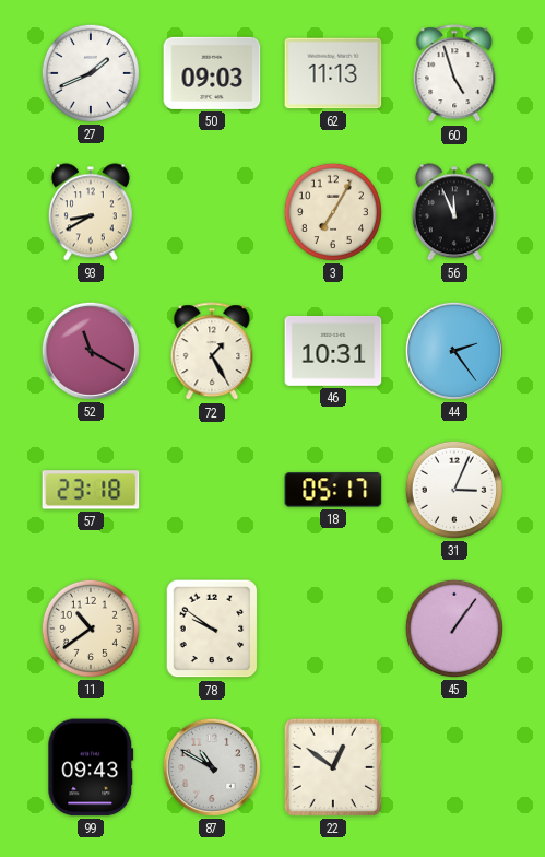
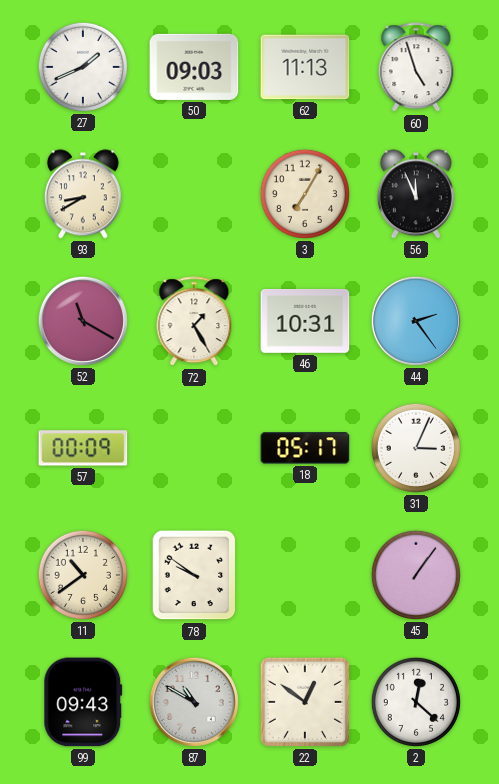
57: 23:18 -> 00:09 (83, 448)
2: none -> 12:22 (416, 702)
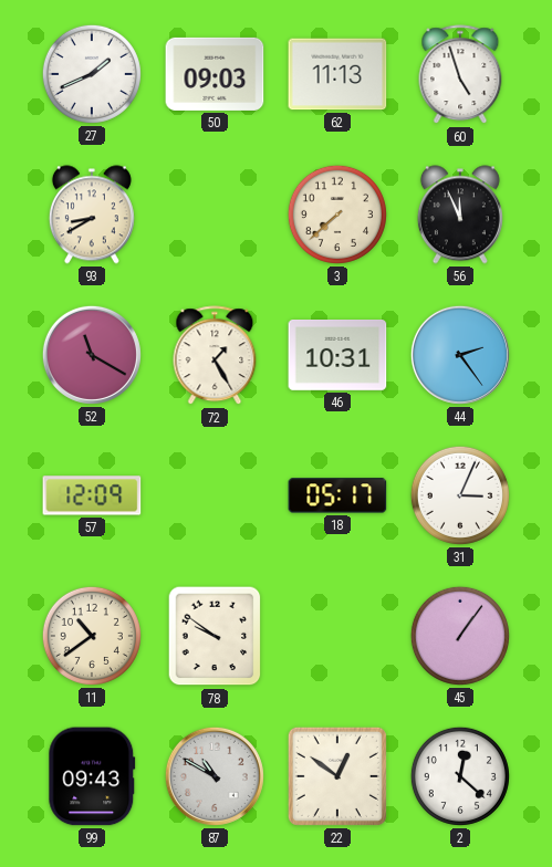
3: 7:05 -> 7:38 (337, 215)
57: 00:09 -> 12:09 (92, 495)
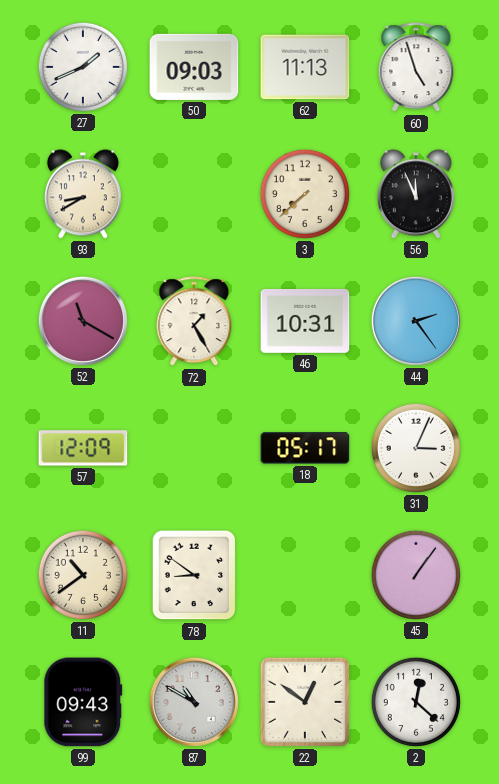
78: 9:51 -> 8:51 (194, 575)
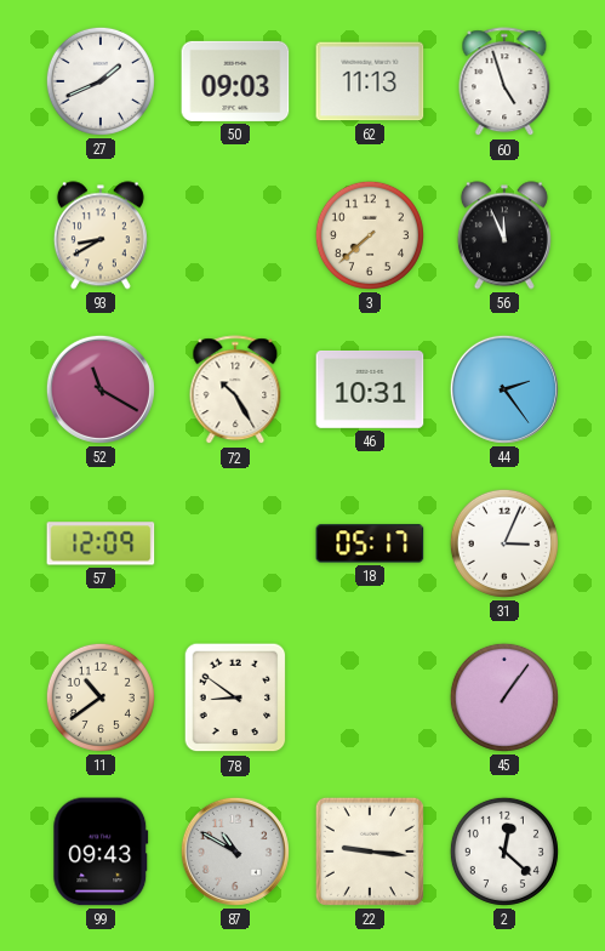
72: 1:25 -> 10:25 (235, 391)
22: 12:51 -> 9:16 (370, 852)
